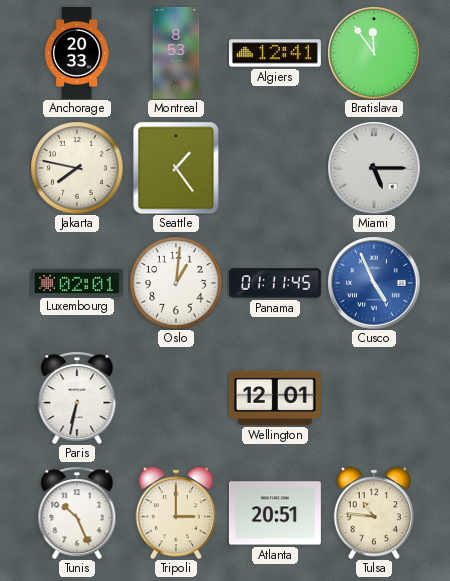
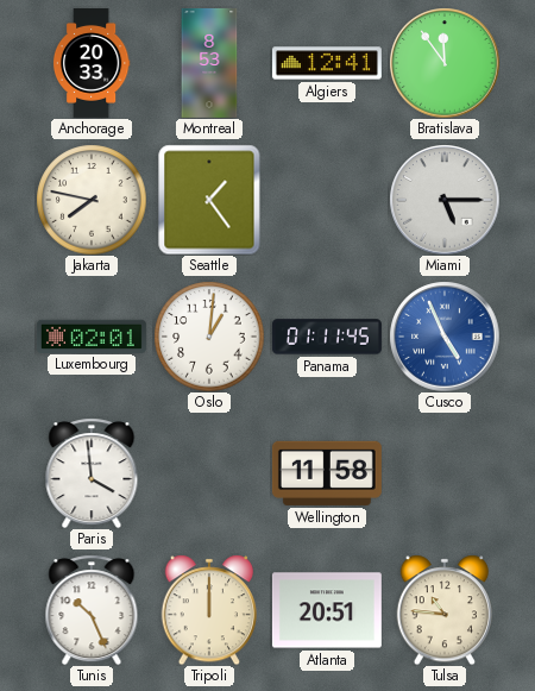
Paris: 6:32 -> 3:59 (92, 473)
Wellington: 12:01 -> 11:58 (327, 473)
Tripoli: 3:00 -> 12:00 (208, 610)
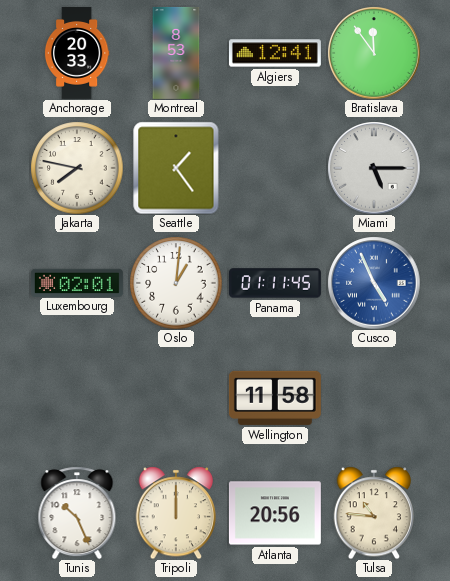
Paris: 3:59 -> none (92, 473)
Atlanta: 20:51 -> 20:56 (275, 513)
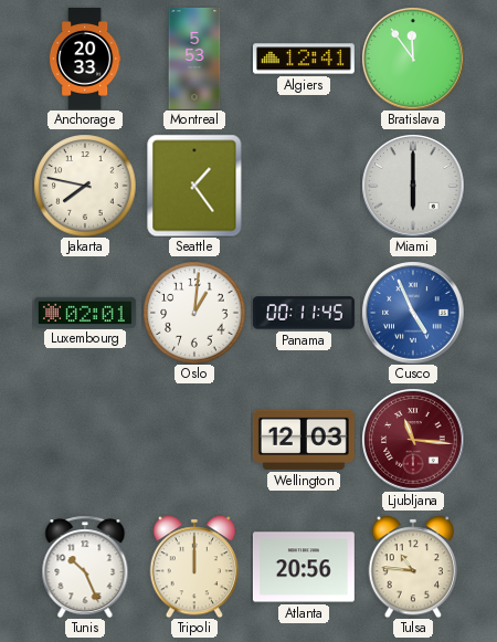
Montreal: 8:53 -> 5:53 (194, 59)
Miami: 5:15 -> 6:00 (413, 186)
Panama: 01:11 -> 00:11 (304, 313)
Wellington: 11:58 -> 12:03 (304, 440)
Ljubljana: none -> 11:16 (413, 440)
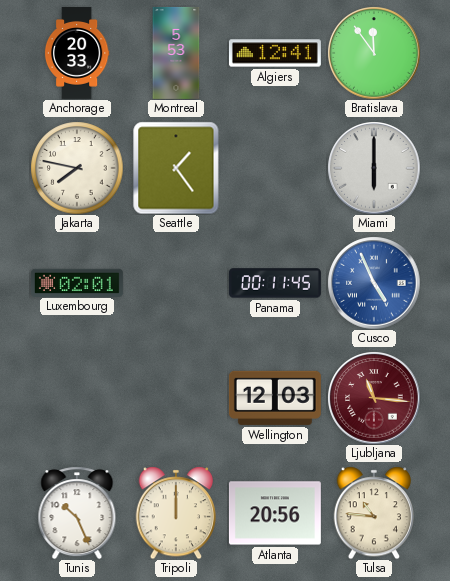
Oslo: 1:01 -> none (194, 313)
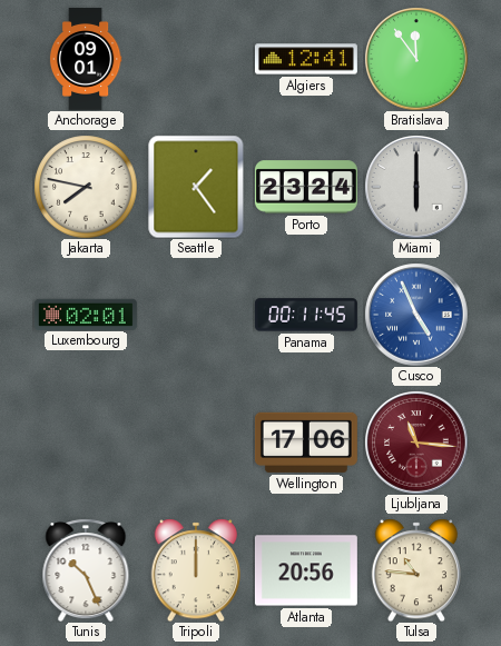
Anchorage: 20:33 -> 09:01 (86, 59)
Montreal: 5:53 -> none (176, 53)
Porto: none -> 23:24 (306, 187)
Wellington: 12:03 -> 17:06 (306, 443)
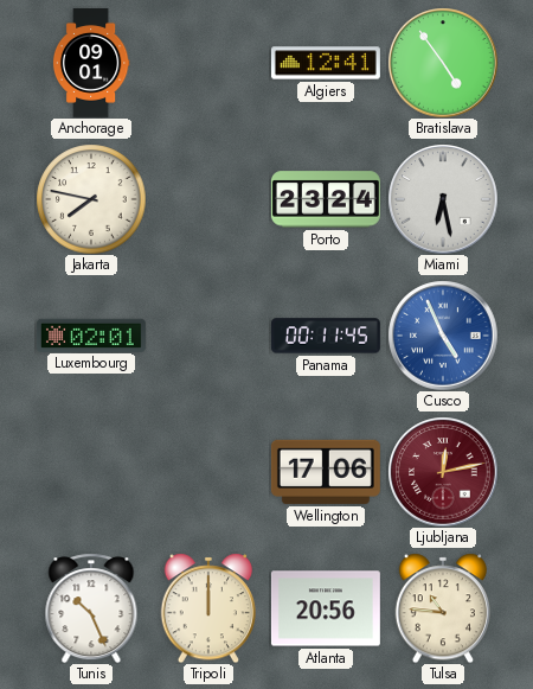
Bratislava: 11:54 -> 4:54 (443, 63)
Seattle: 1:24 -> none (196, 187)
Miami: 6:00 -> 6:28 (443, 199)
Ljubljana: 11:16 -> 12:13 (443, 472)
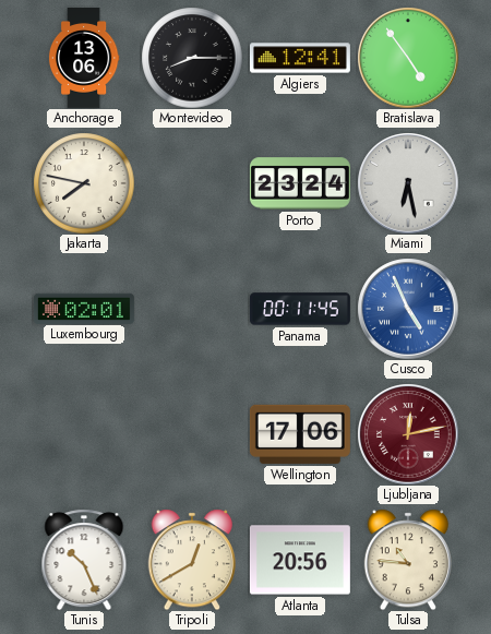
Anchorage: 09:01 -> 13:06 (84, 58)
Montevideo: none -> 8:15 (192, 58)
Tripoli: 12:00 -> 12:40 (191, 560)
